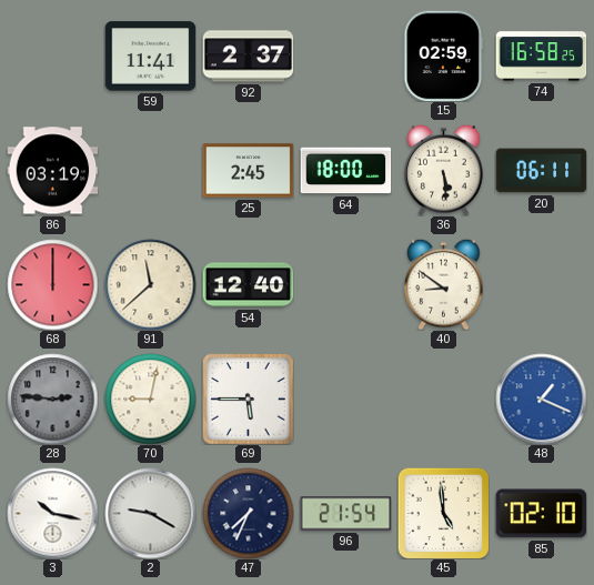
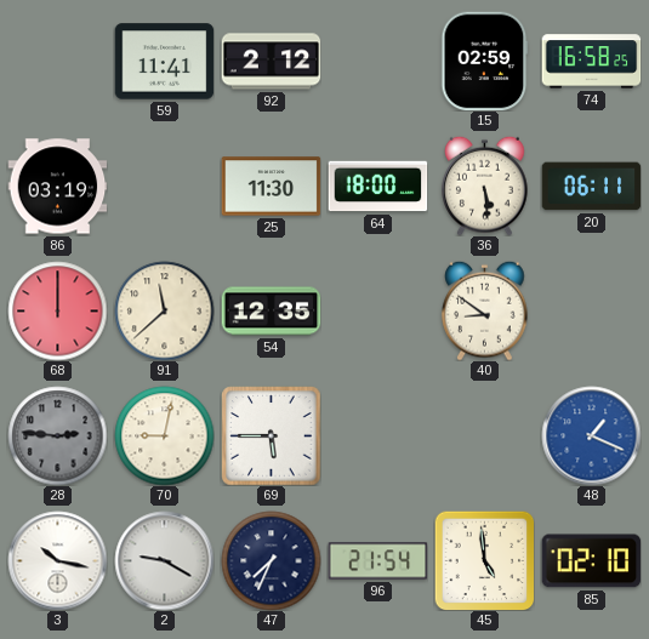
92: 2:37 -> 2:12 (271, 62)
25: 2:45 -> 11:30 (271, 187)
54: 12:40 -> 12:35 (271, 312)
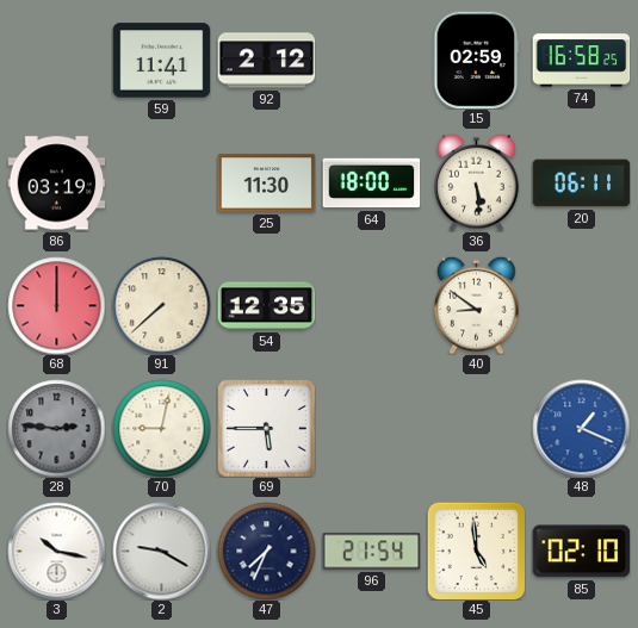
91: 11:38 -> 7:38 (161, 305)
